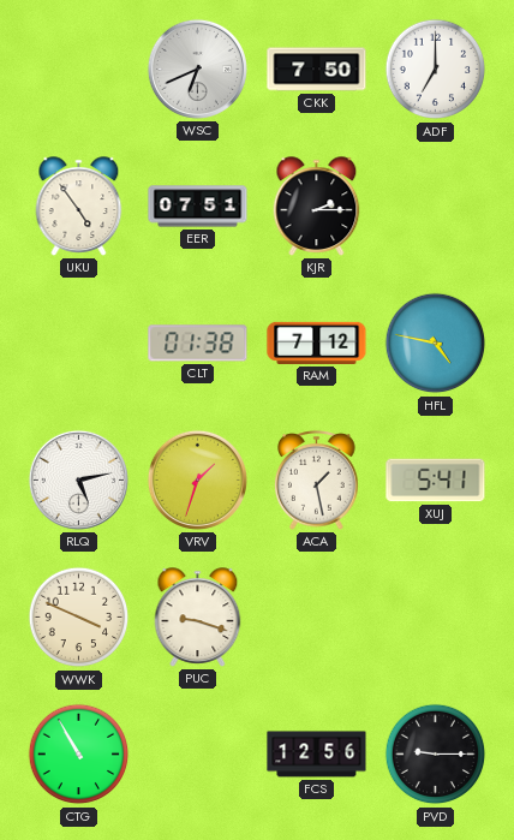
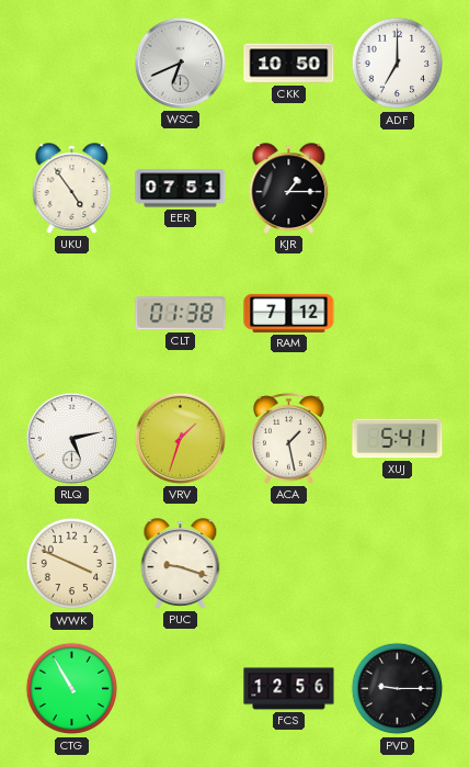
CKK: 7:50 -> 10:50 (289, 64)
KJR: 2:15 -> 1:15 (289, 189)
HFL: 4:47 -> none (436, 344)
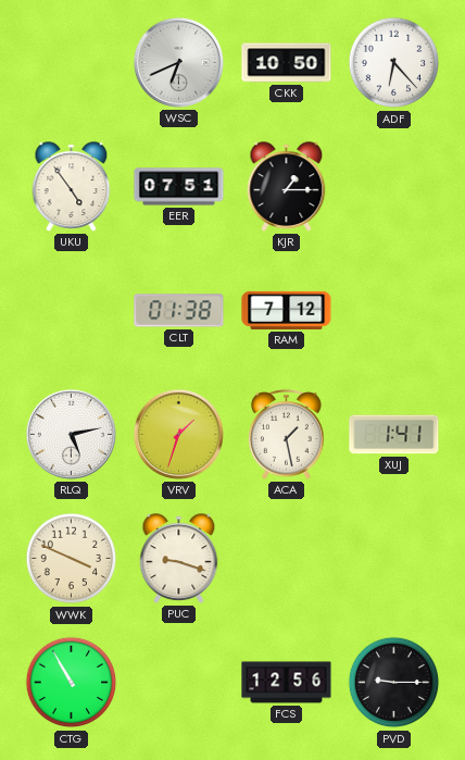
ADF: 7:00 -> 6:23 (394, 63)
XUJ: 5:41 -> 1:41 (394, 435)
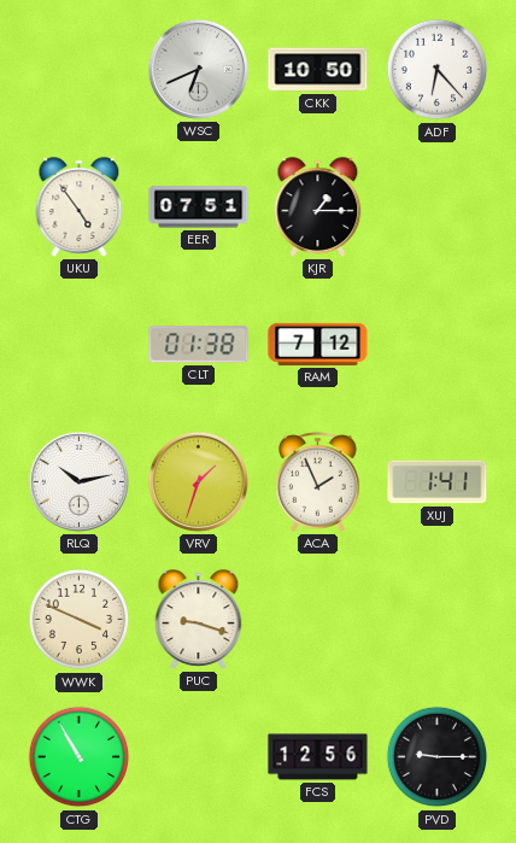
RLQ: 5:13 -> 10:13 (78, 481)
ACA: 1:28 -> 1:56 (318, 482)
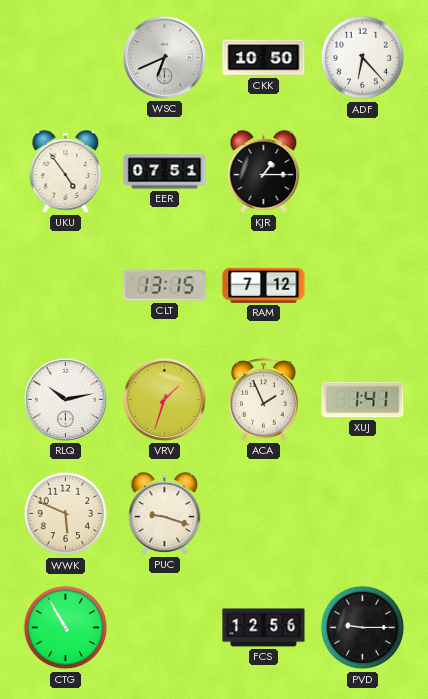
CLT: 01:38 -> 13:15 (165, 286)
WWK: 3:49 -> 5:49 (66, 514)
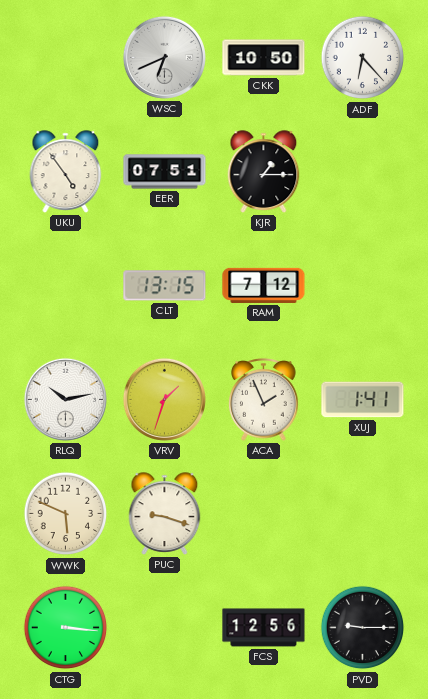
CTG: 10:55 -> 3:16 (66, 628)
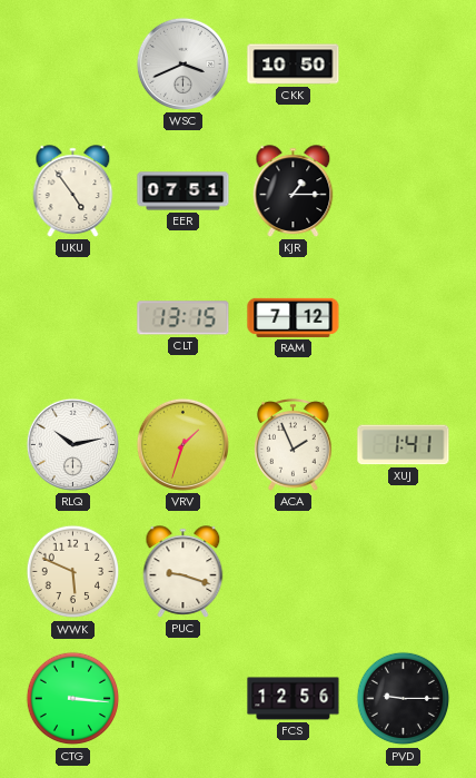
WSC: 6:41 -> 3:41 (182, 63)
ADF: 6:23 -> none (363, 58)
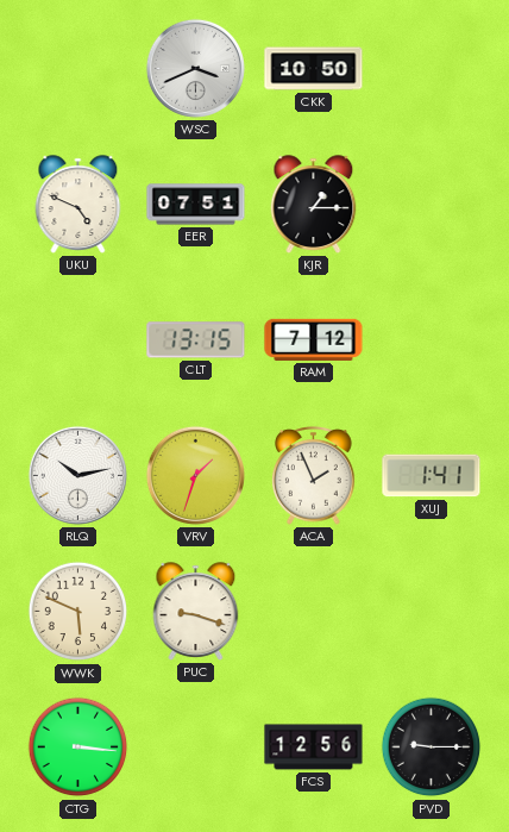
UKU: 4:54 -> 4:49 (78, 205)
